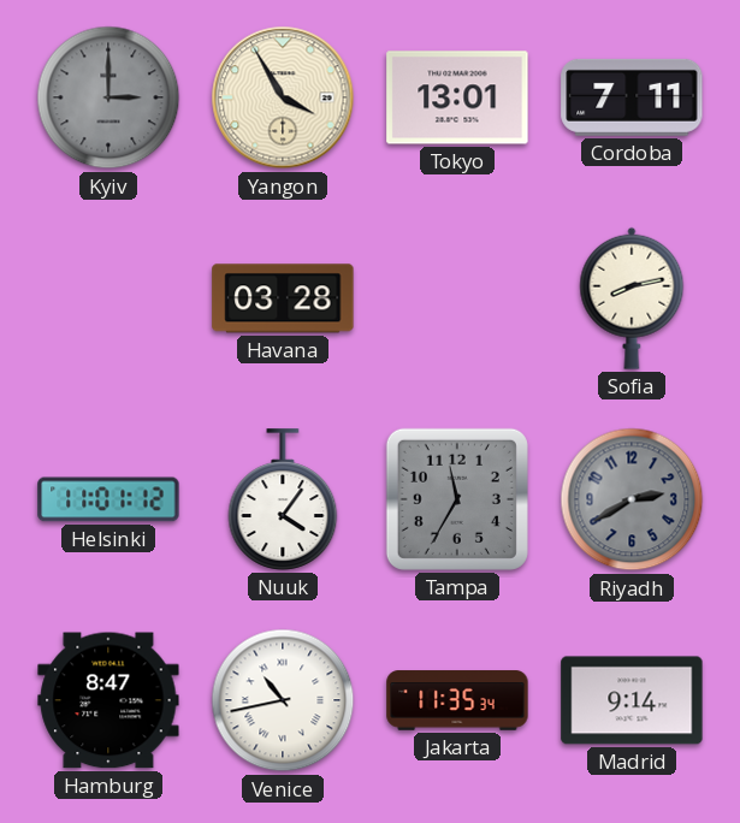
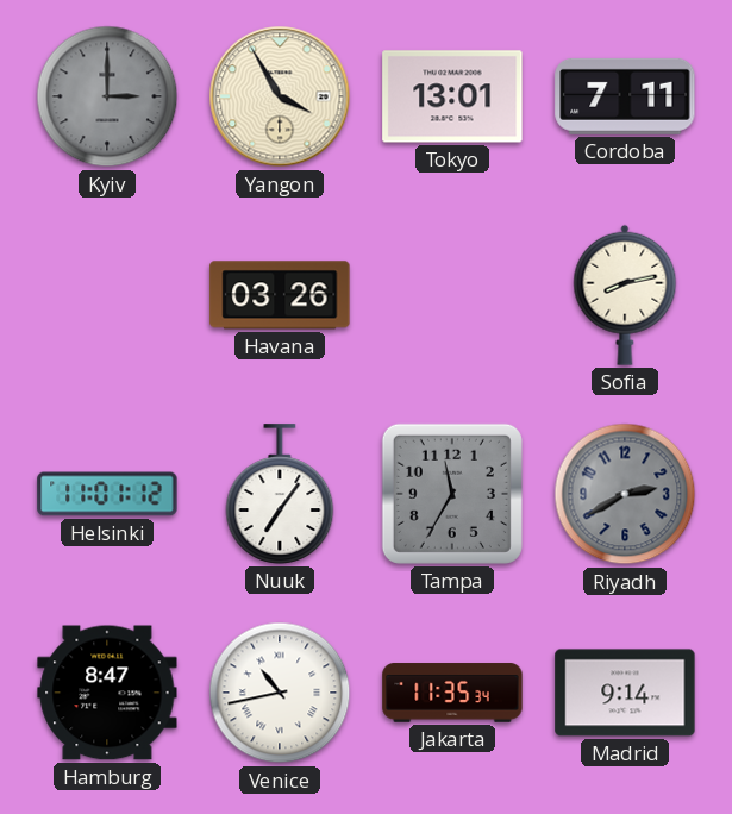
Havana: 03:28 -> 03:26 (280, 295)
Nuuk: 4:06 -> 7:06 (280, 494)
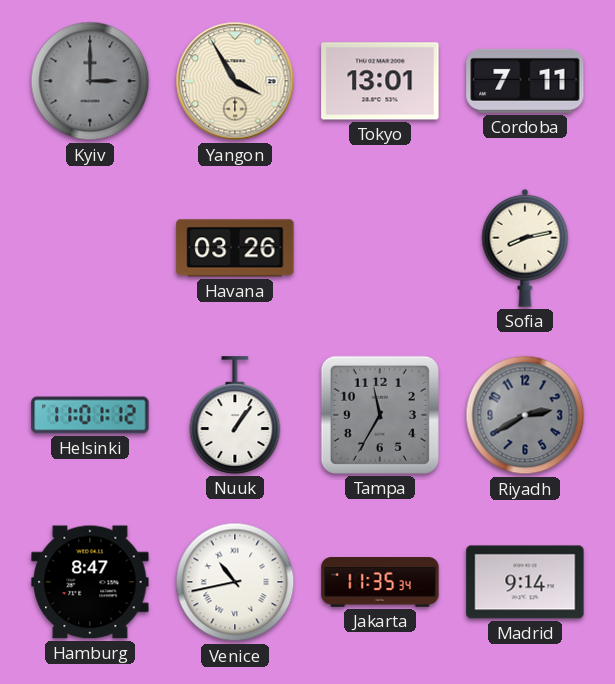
Nuuk: 7:06 -> 1:06 (235, 415)
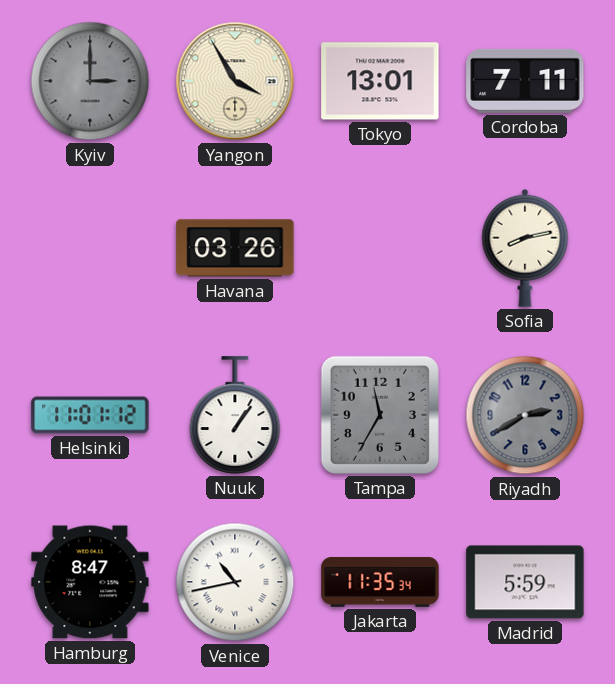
Madrid: 9:14 -> 5:59 (525, 582)
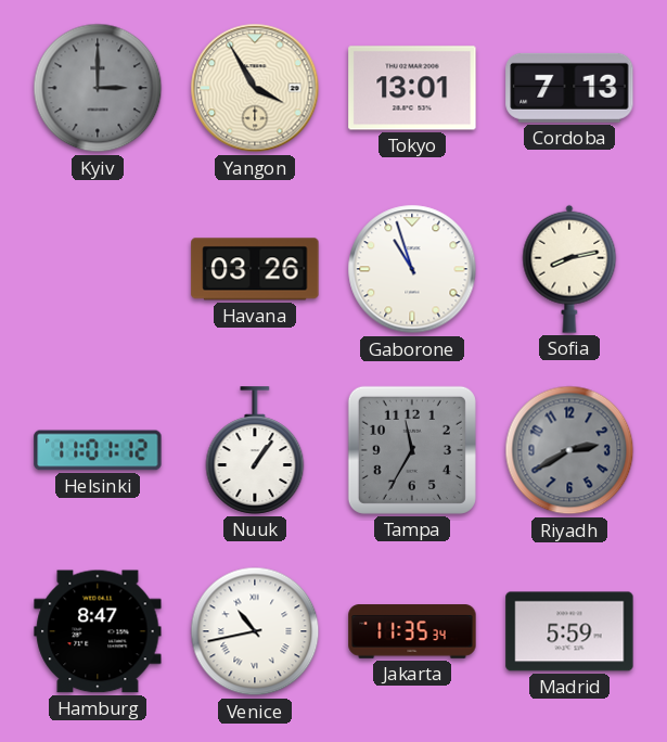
Cordoba: 7:11 -> 7:13 (569, 88)
Gaborone: none -> 10:57 (412, 269)
